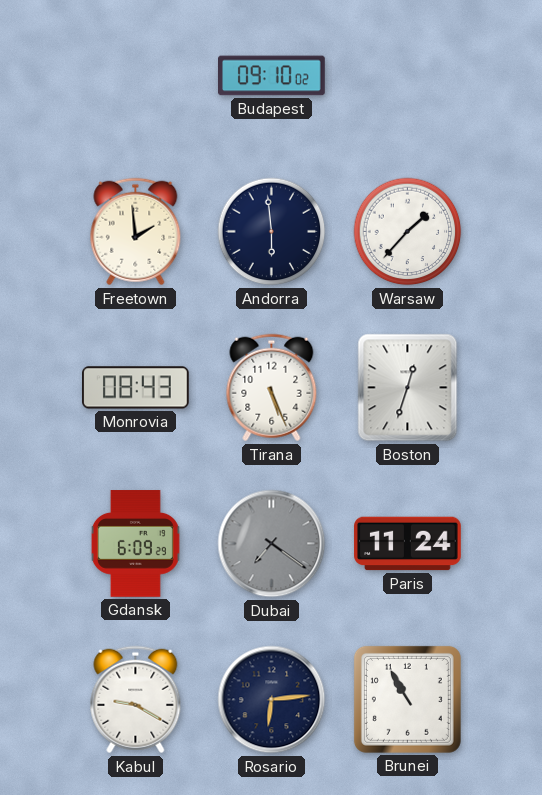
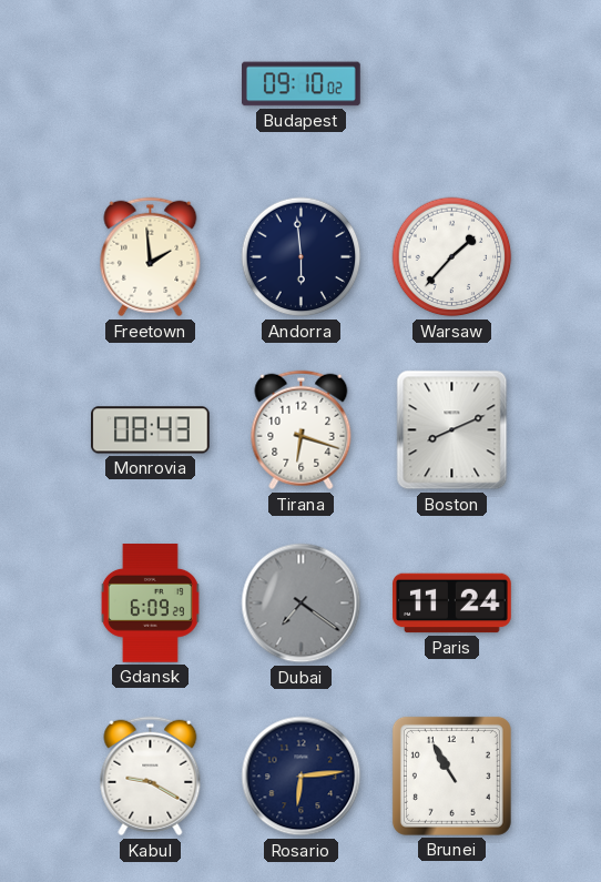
Tirana: 5:26 -> 6:18 (302, 430)
Boston: 12:33 -> 8:11 (452, 430)
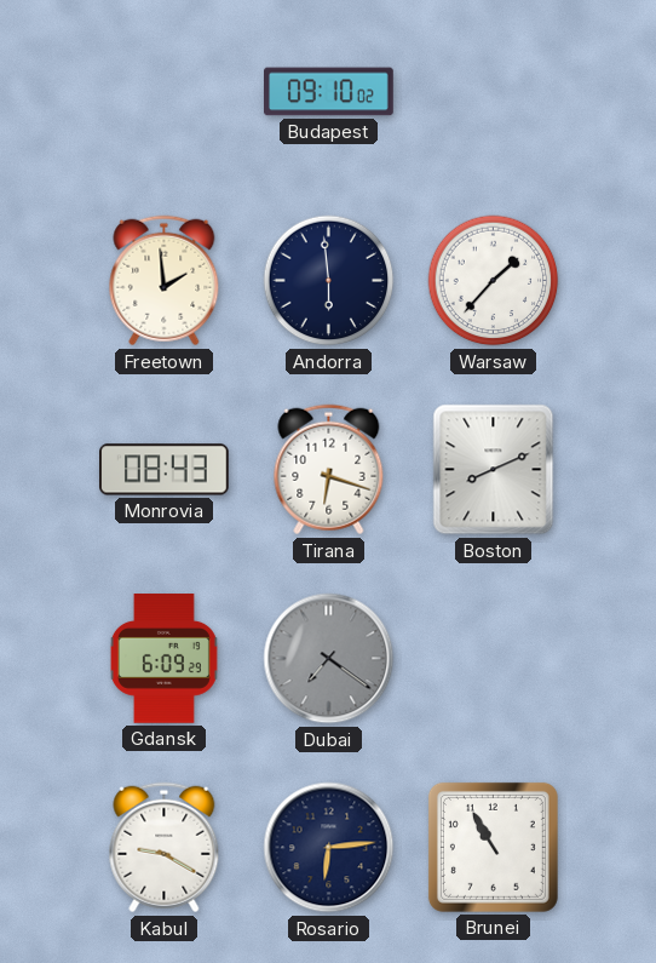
Paris: 11:24 -> none (452, 604)
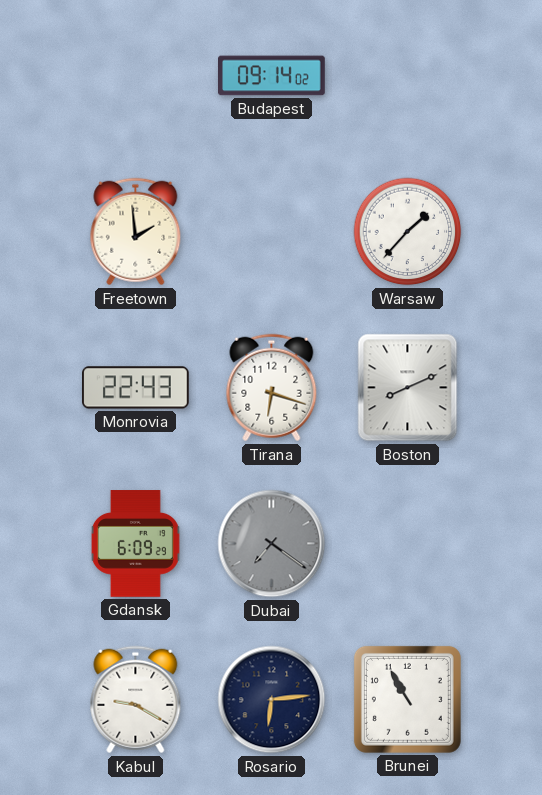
Budapest: 09:10 -> 09:14 (272, 76)
Andorra: 5:59 -> none (329, 281)
Monrovia: 08:43 -> 22:43 (136, 388)
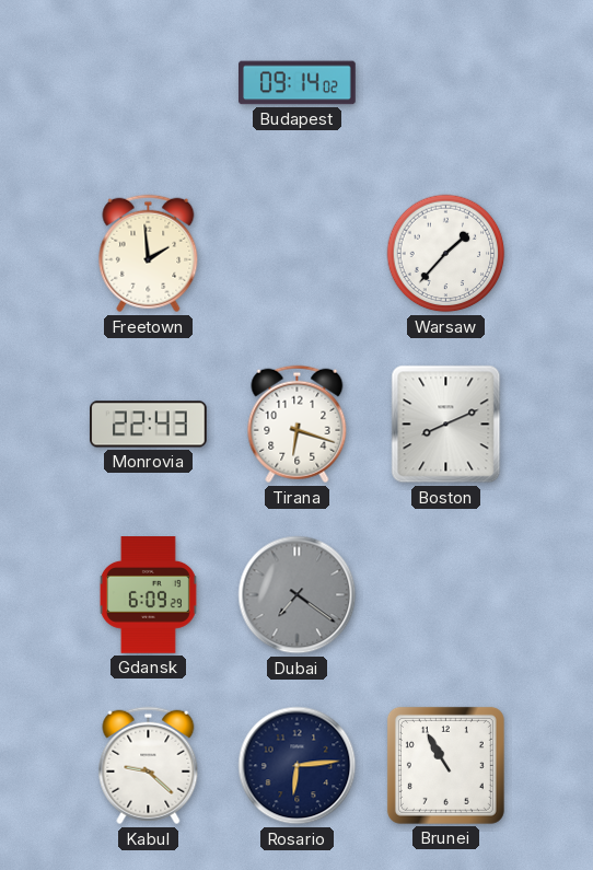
Kabul: 9:20 -> 9:22 (149, 766)
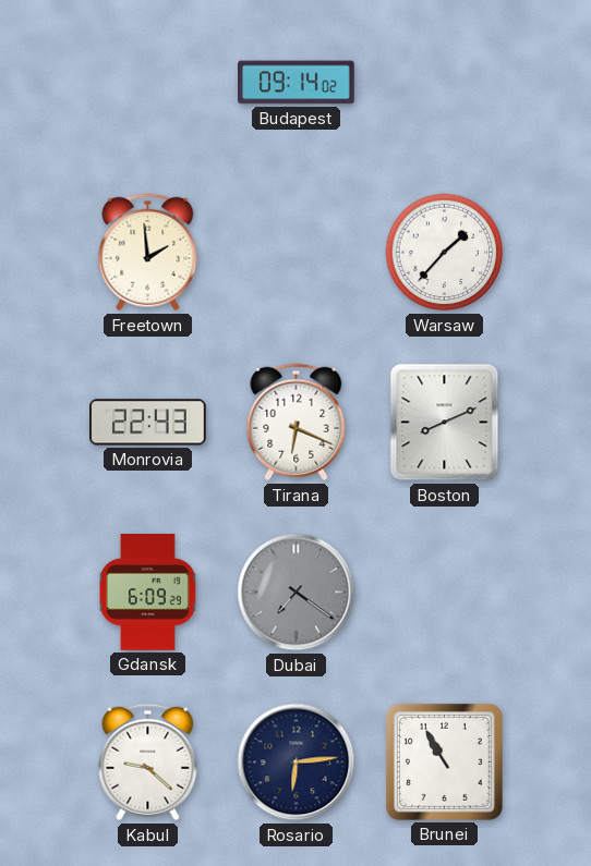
Tirana: 6:18 -> 6:19 (297, 423)
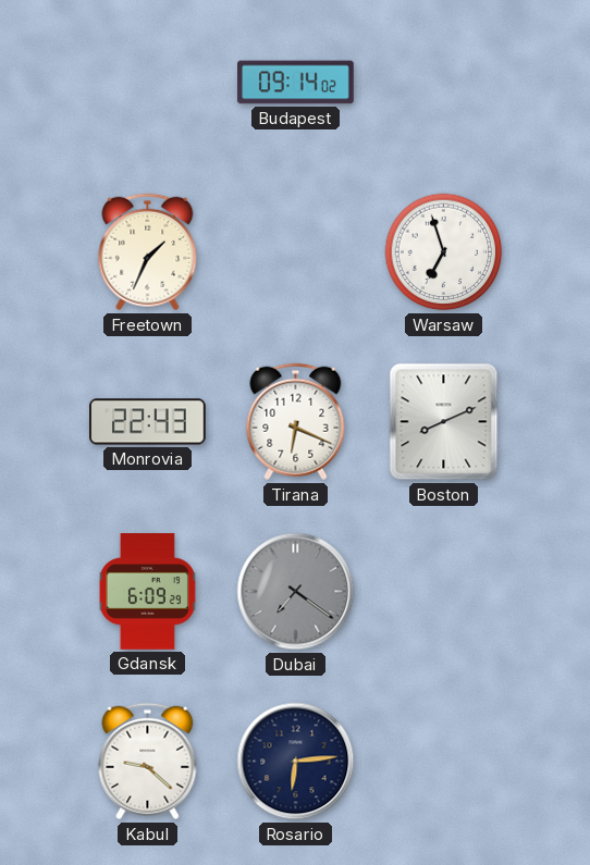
Freetown: 1:59 -> 1:34 (148, 252)
Warsaw: 1:37 -> 6:57 (444, 252)
Brunei: 10:55 -> none (444, 761)
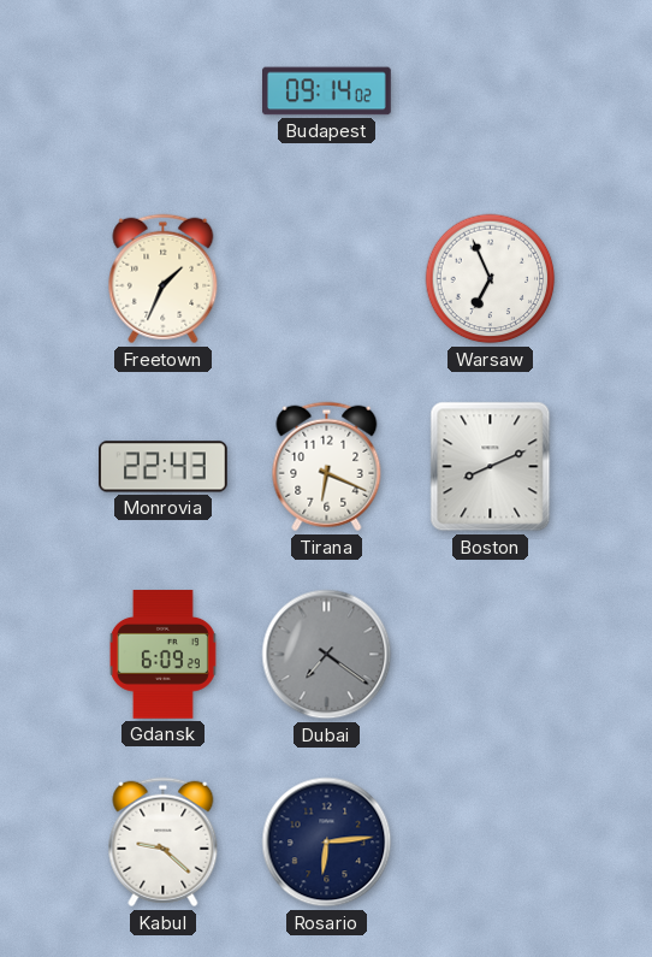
Warsaw: 6:57 -> 6:56 (491, 279)
